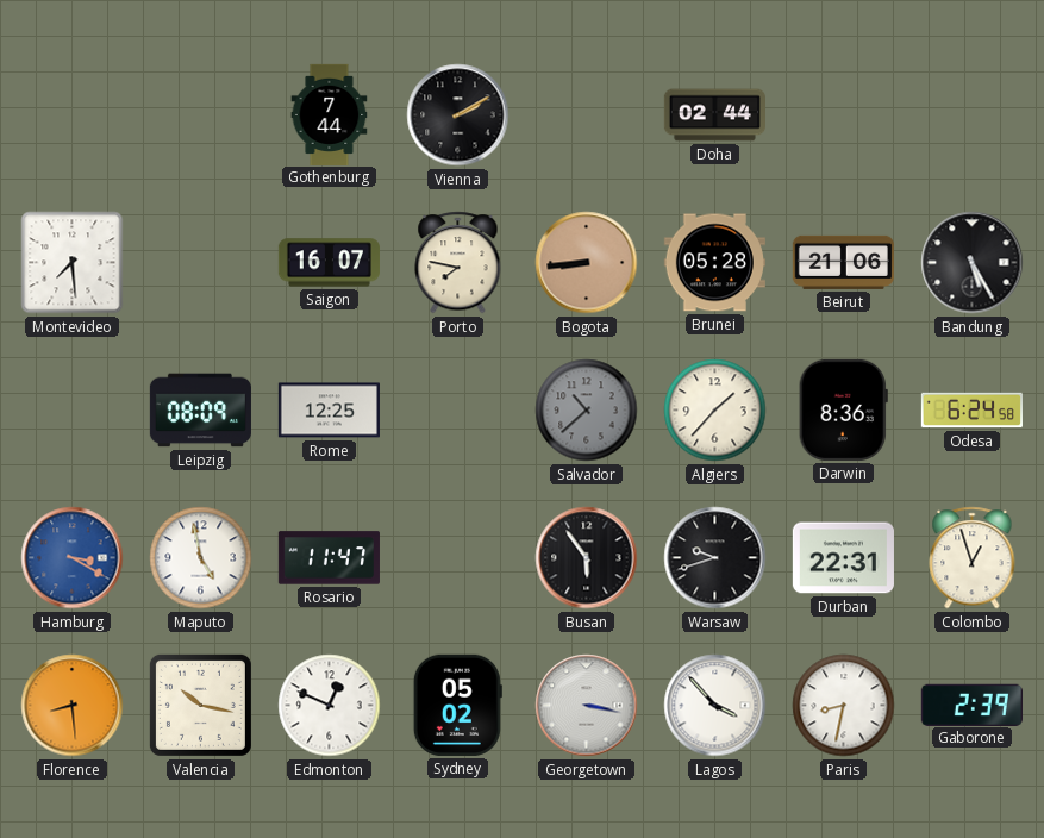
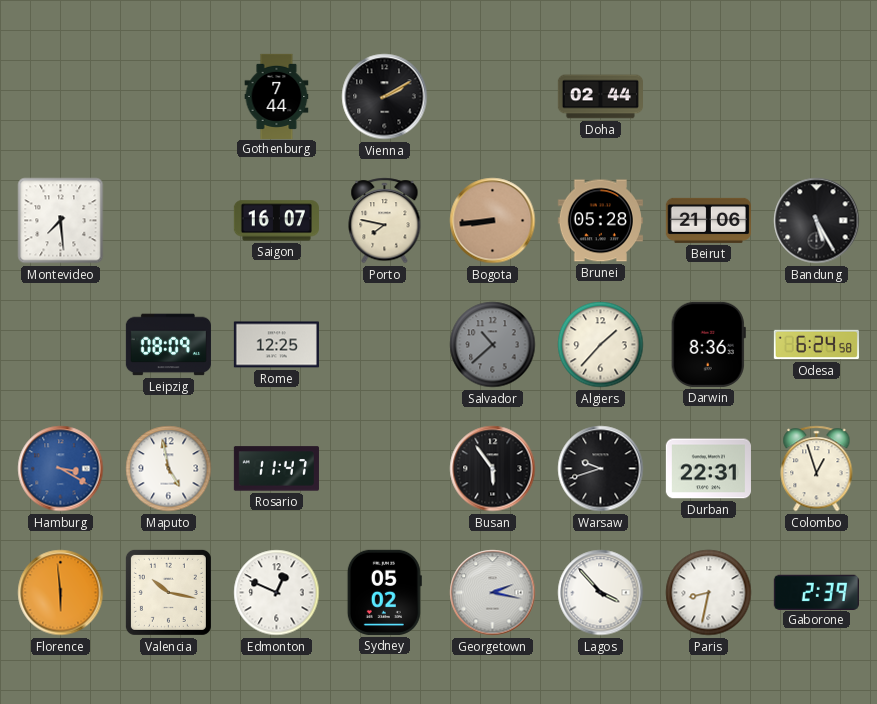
Florence: 8:29 -> 5:59 (61, 593)
Georgetown: 3:17 -> 2:17 (493, 593)
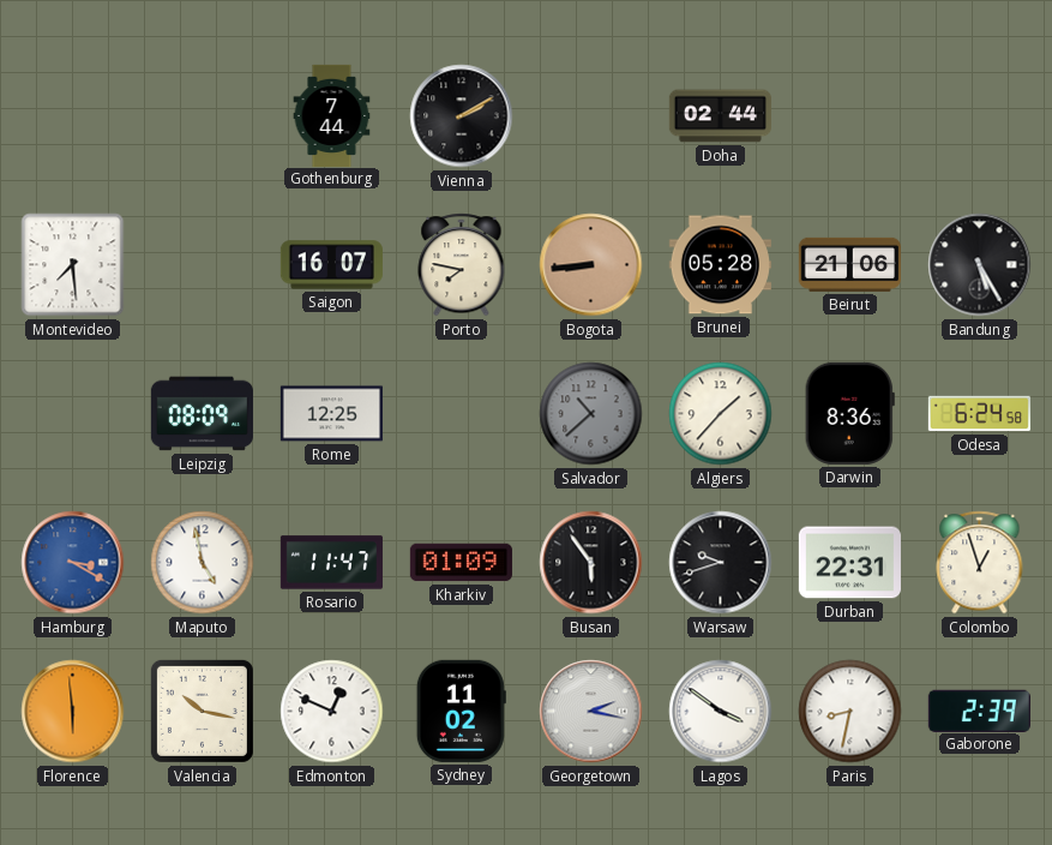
Kharkiv: none -> 01:09 (461, 563)
Sydney: 05:02 -> 11:02 (461, 711)
Lagos: 3:53 -> 3:51 (721, 712)
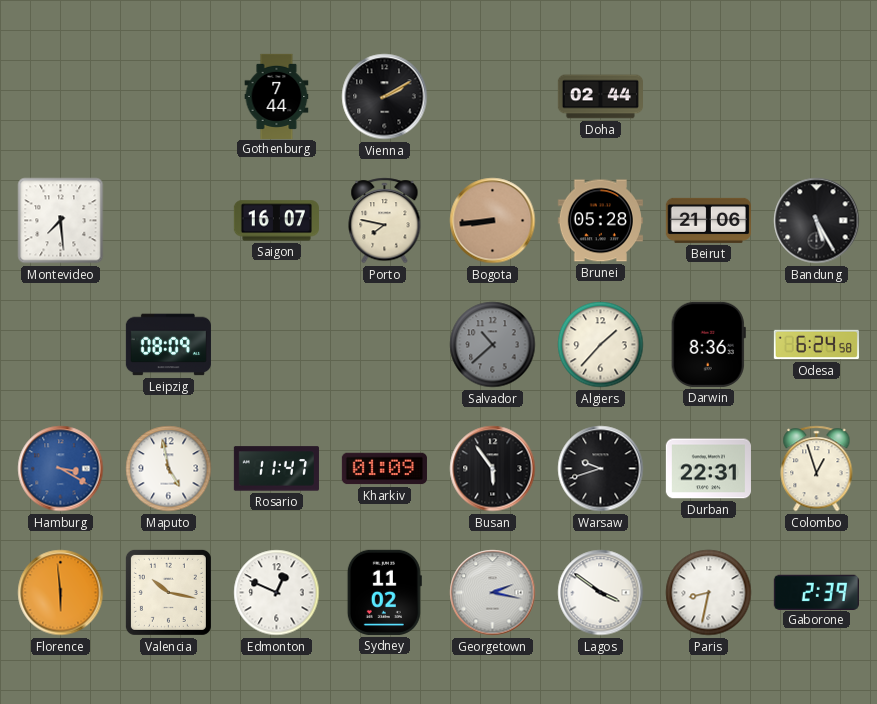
Rome: 12:25 -> none (331, 414)
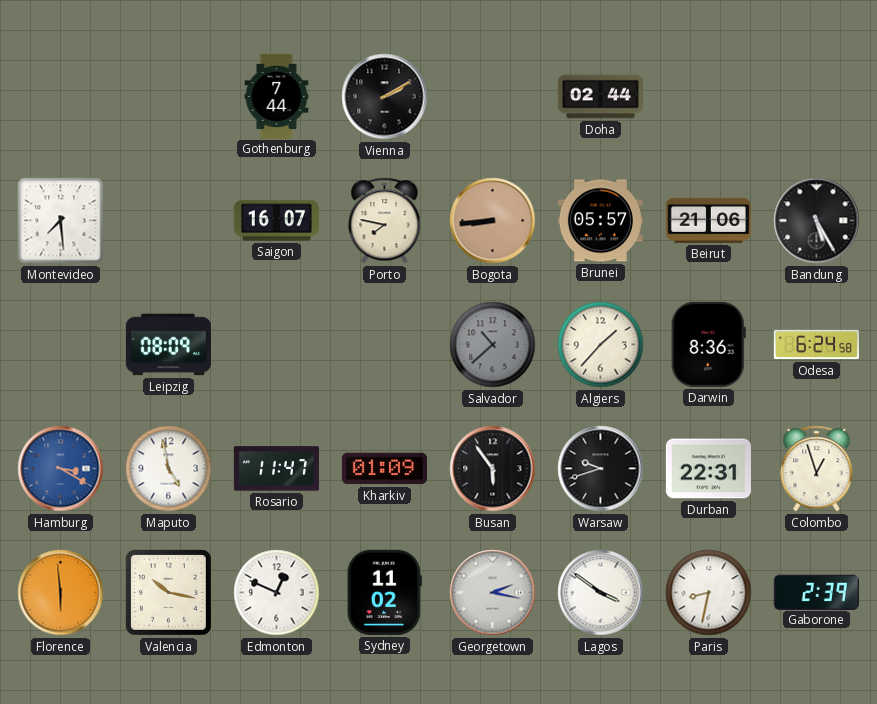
Brunei: 05:28 -> 05:57 (600, 221)
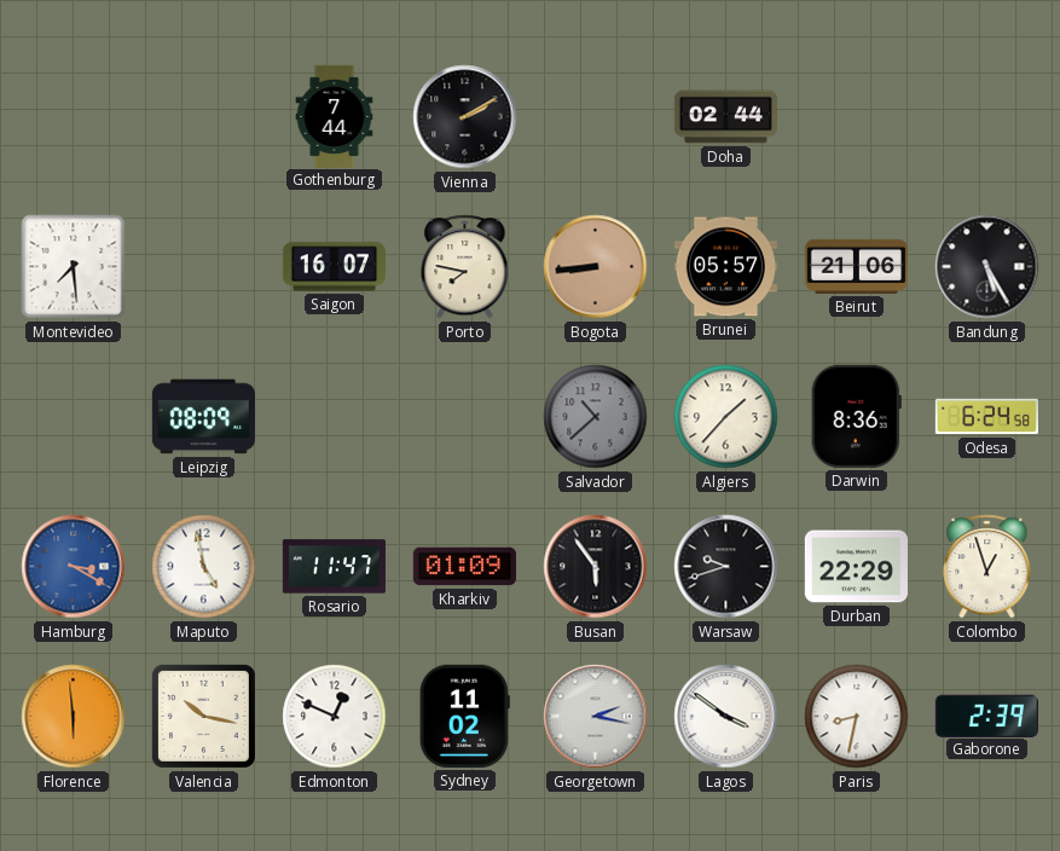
Durban: 22:31 -> 22:29 (856, 567)
